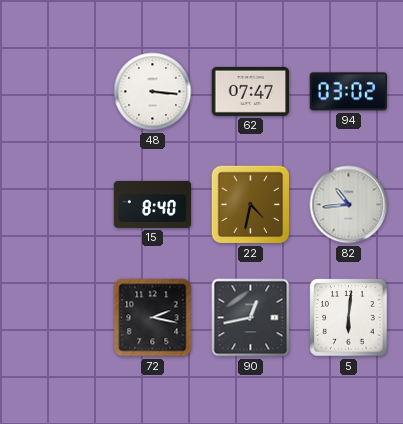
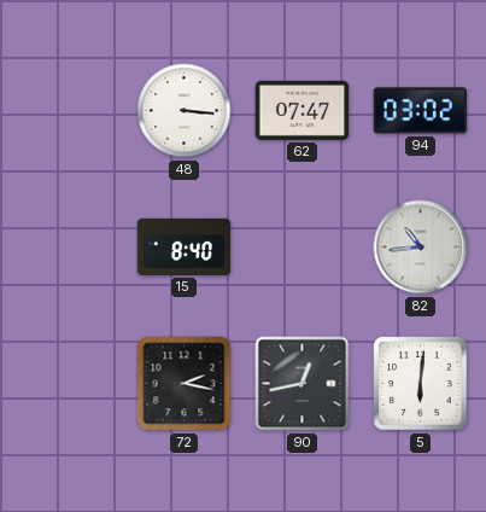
22: 4:32 -> none (251, 205)
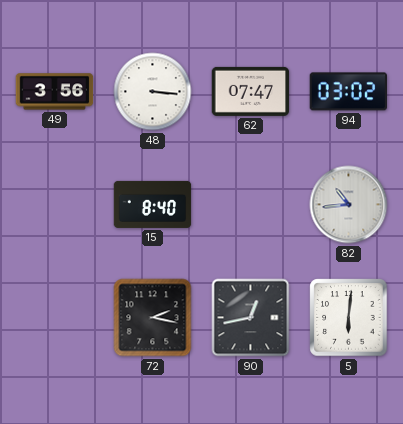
49: none -> 3:56 (55, 92)
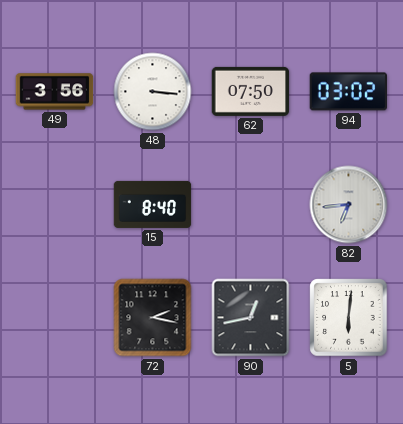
62: 07:47 -> 07:50 (251, 91)
82: 10:44 -> 6:44 (349, 205)
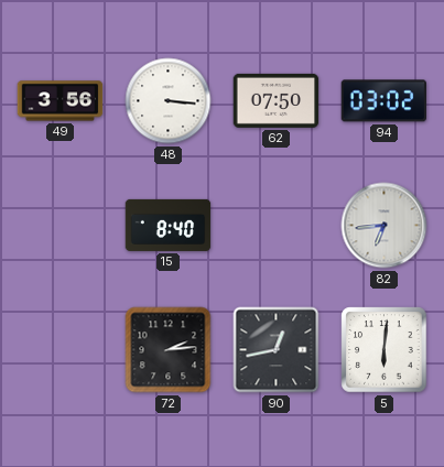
72: 2:17 -> 2:14 (169, 350)
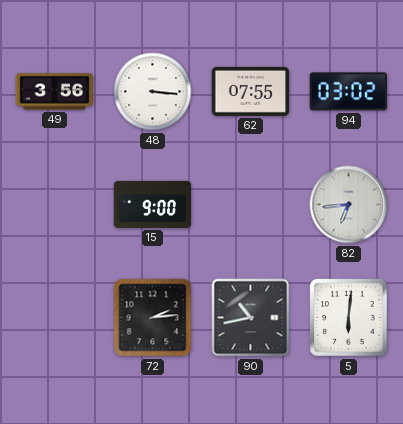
62: 07:50 -> 07:55 (251, 91)
15: 8:40 -> 9:00 (153, 204)
90: 12:43 -> 10:43 (251, 318)
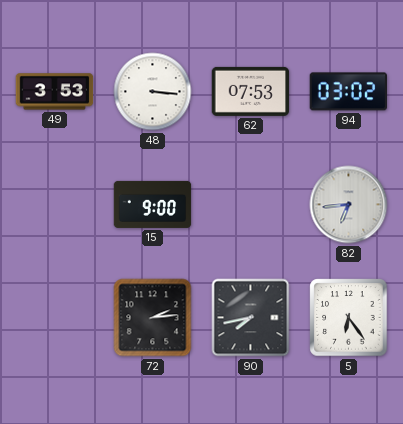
49: 3:56 -> 3:53 (55, 92)
62: 07:55 -> 07:53 (251, 91)
90: 10:43 -> 7:43 (251, 318)
5: 6:01 -> 6:24 (349, 318)
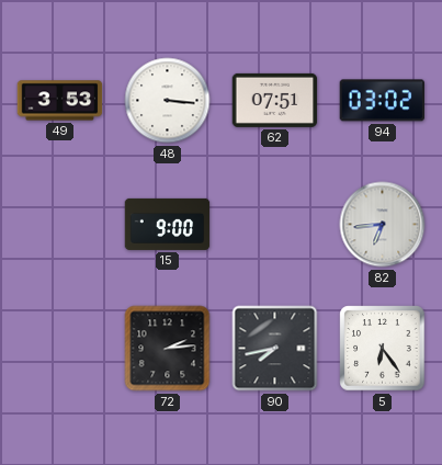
62: 07:53 -> 07:51 (275, 100)
